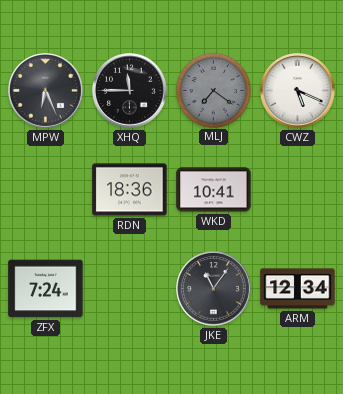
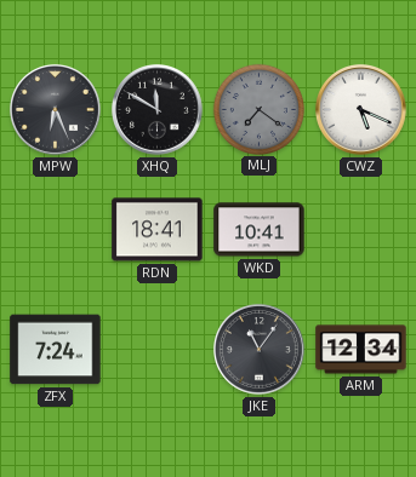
XHQ: 11:45 -> 11:50 (158, 110)
RDN: 18:36 -> 18:41 (158, 230)
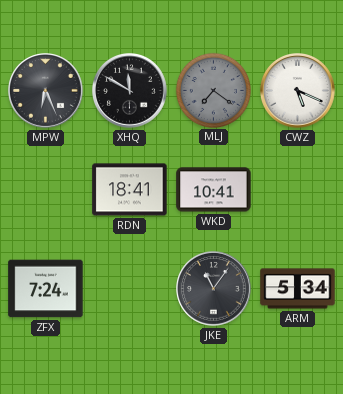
ARM: 12:34 -> 5:34 (298, 289)
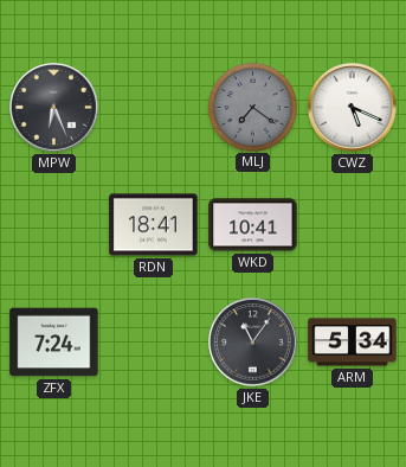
XHQ: 11:50 -> none (130, 91)
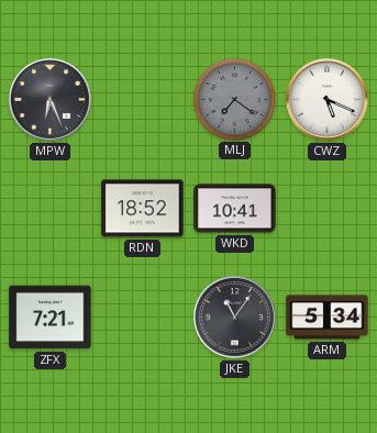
RDN: 18:41 -> 18:52 (143, 209)
ZFX: 7:24 -> 7:21 (51, 318)
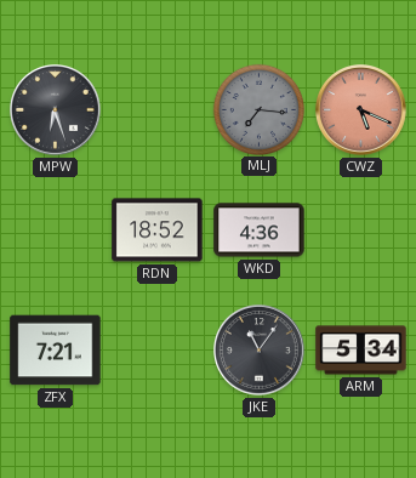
MPW: 6:26 -> 6:27 (56, 110)
MLJ: 7:21 -> 7:16 (258, 109)
CWZ dial: white -> salmon (361, 110)
WKD: 10:41 -> 4:36 (260, 231)
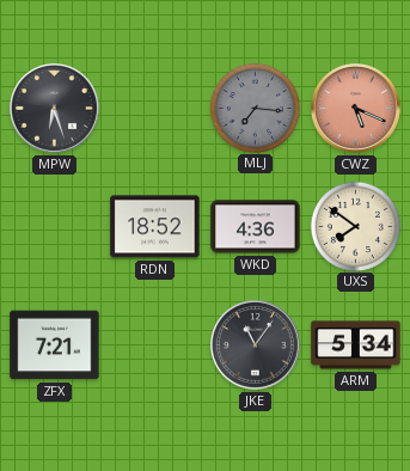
UXS: none -> 7:51 (355, 226)
